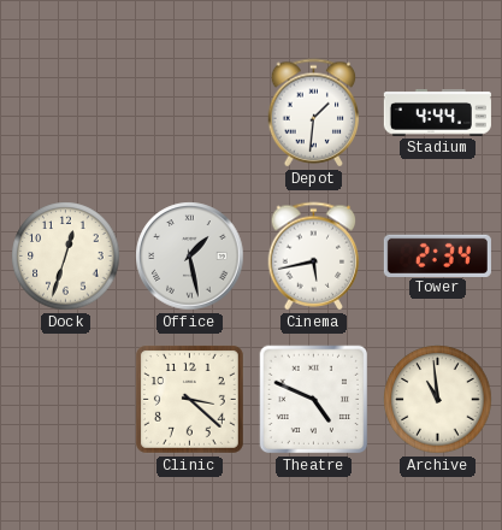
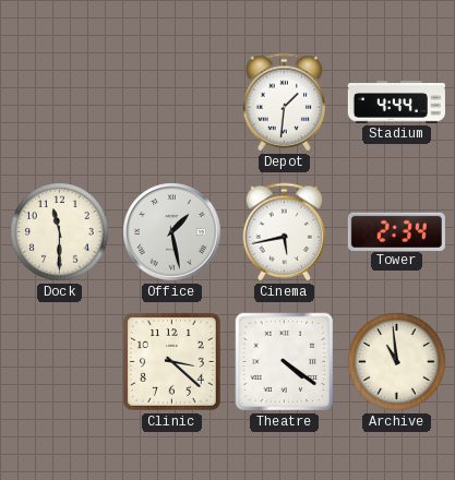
Dock: 12:33 -> 11:30 (60, 232)
Theatre: 4:49 -> 4:21 (285, 362)
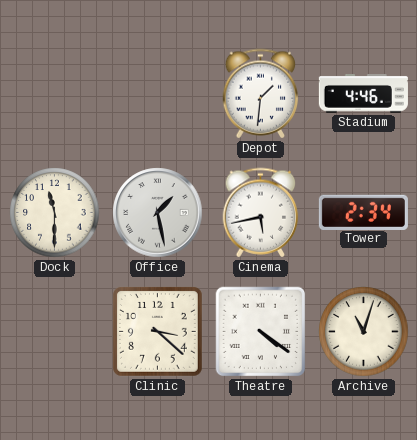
Stadium: 4:44 -> 4:46 (363, 94)
Archive: 10:59 -> 11:03 (364, 332)
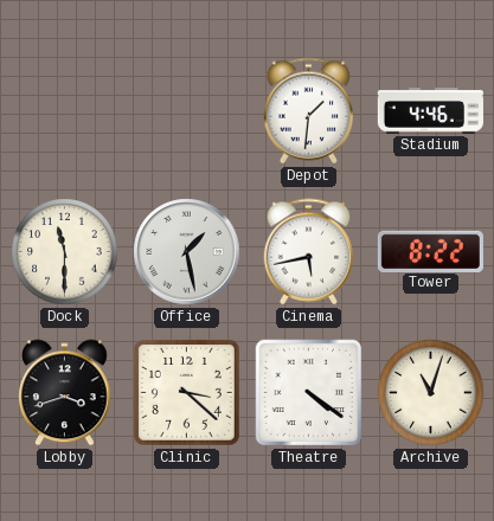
Tower: 2:34 -> 8:22 (430, 251)
Lobby: none -> 3:42 (65, 393)
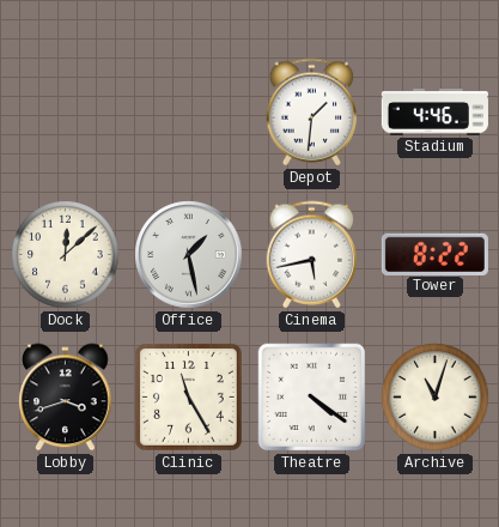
Dock: 11:30 -> 12:08 (66, 255)
Clinic: 3:22 -> 11:25 (188, 396)
